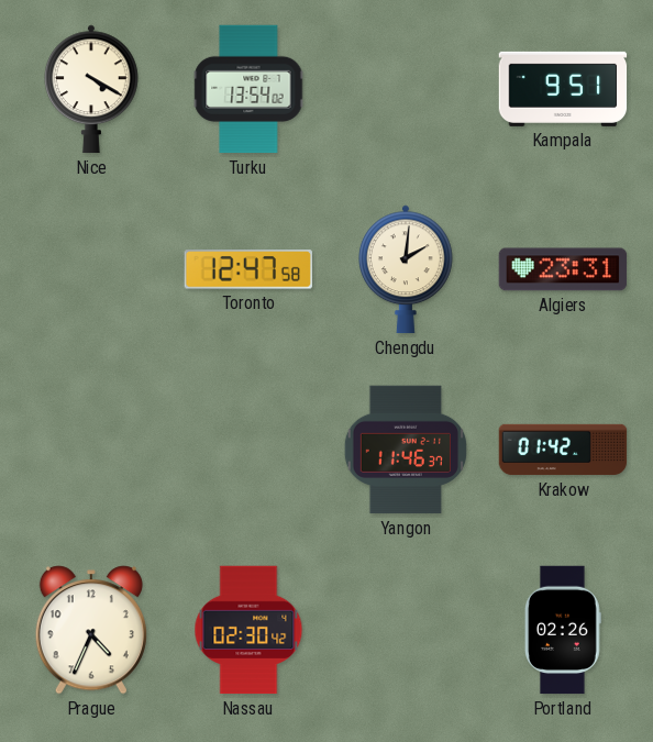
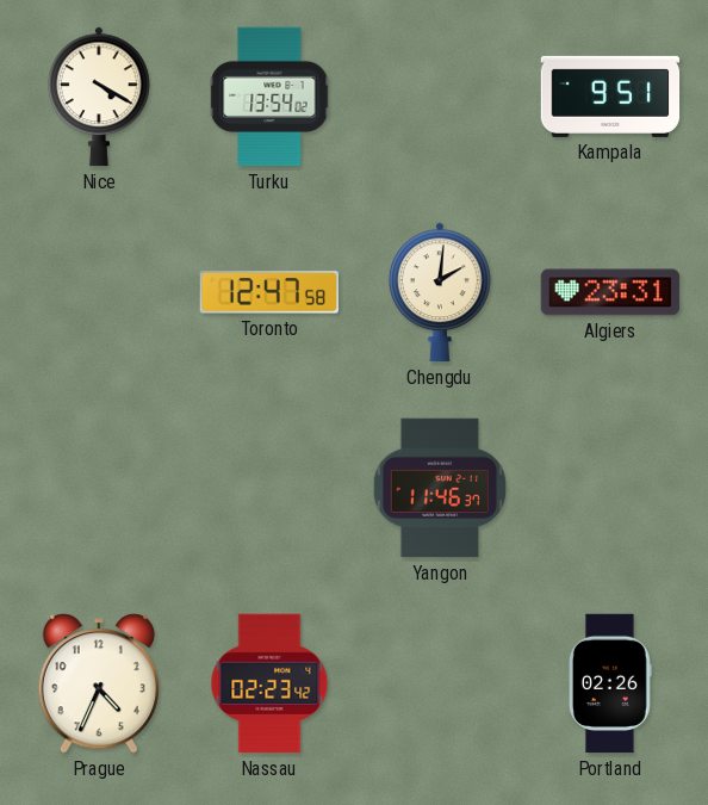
Krakow: 01:42 -> none (563, 450)
Nassau: 02:30 -> 02:23 (269, 683)
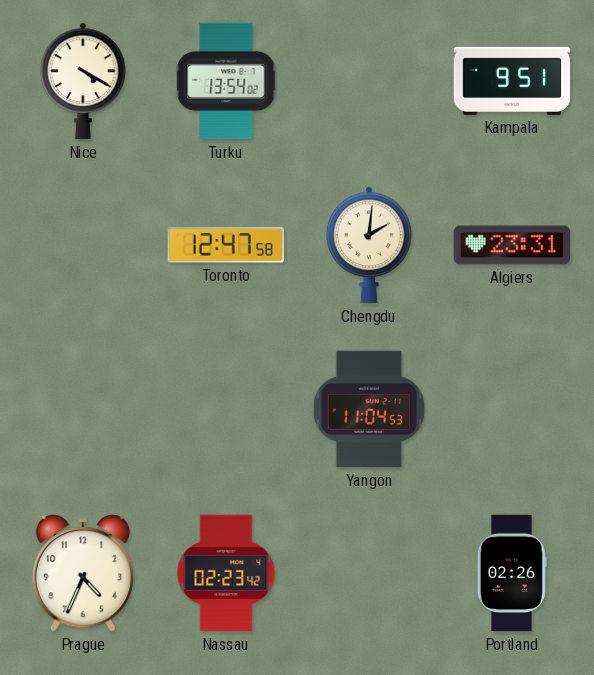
Yangon: 11:46 -> 11:04 (368, 409)
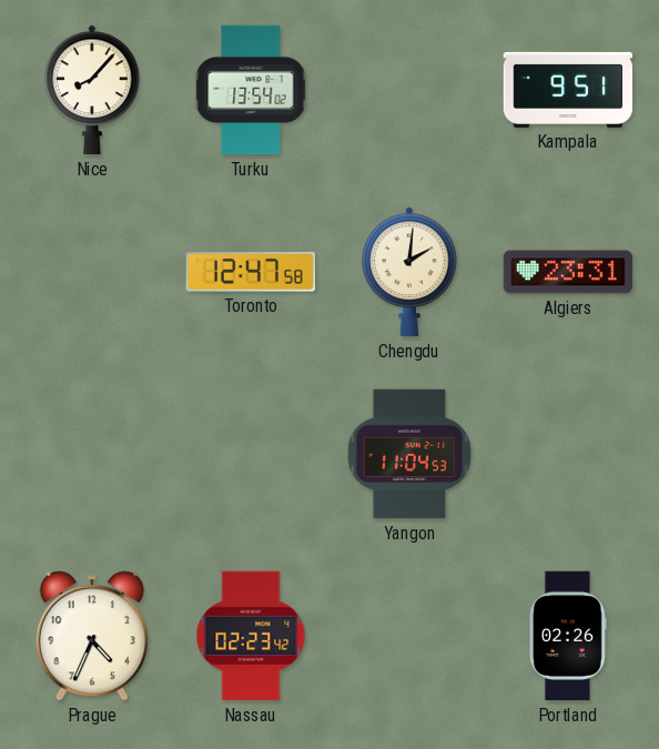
Nice: 4:20 -> 8:07 (93, 90)
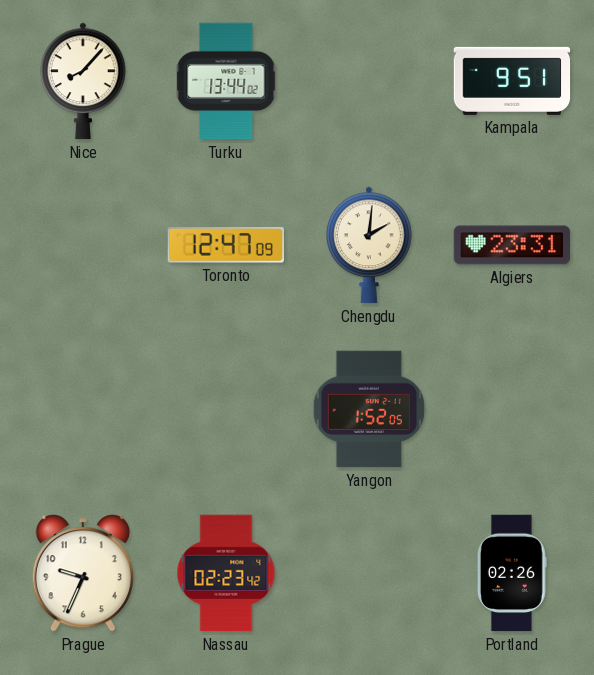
Turku: 13:54 -> 13:44 (226, 81)
Toronto: 12:47:58 -> 12:47:09 (226, 245)
Yangon: 11:04 -> 1:52 (368, 409)
Prague: 4:34 -> 9:34 (83, 573)
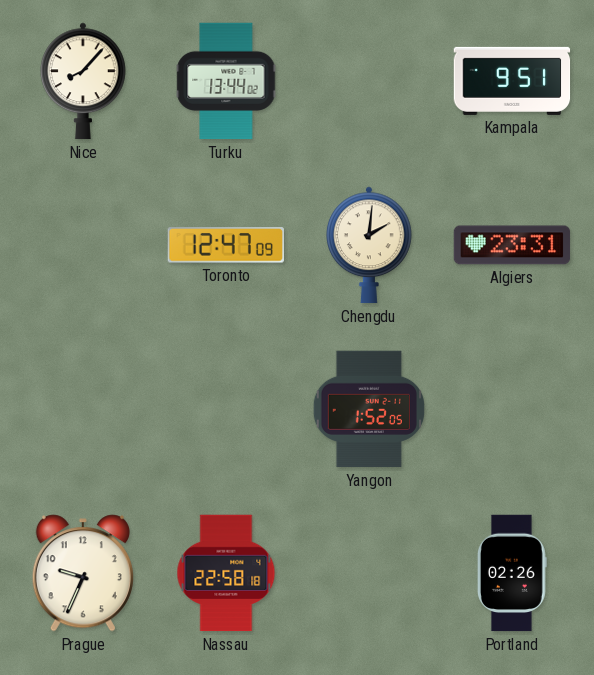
Nassau: 02:23 -> 22:58 (226, 573)
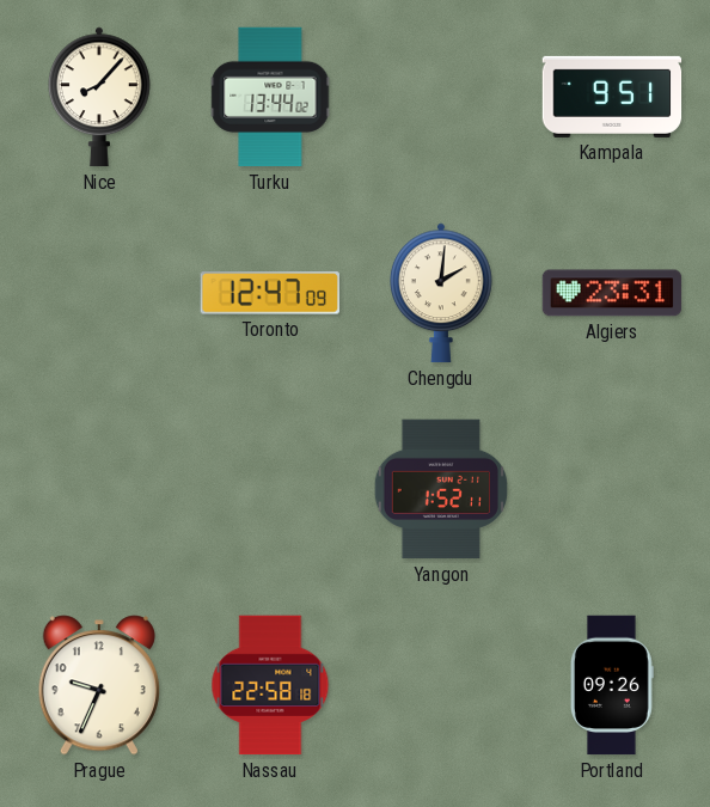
Yangon: 1:52:05 -> 1:52:11 (440, 489)
Portland: 02:26 -> 09:26 (612, 685)
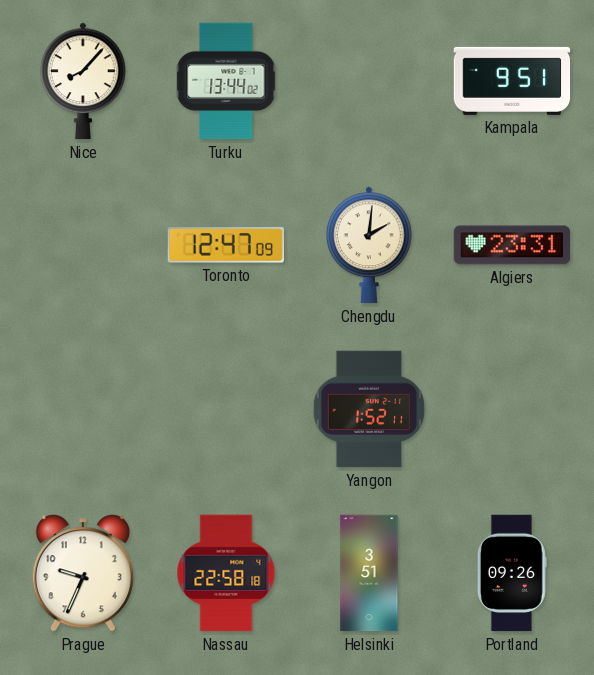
Helsinki: none -> 3:51 (369, 573)
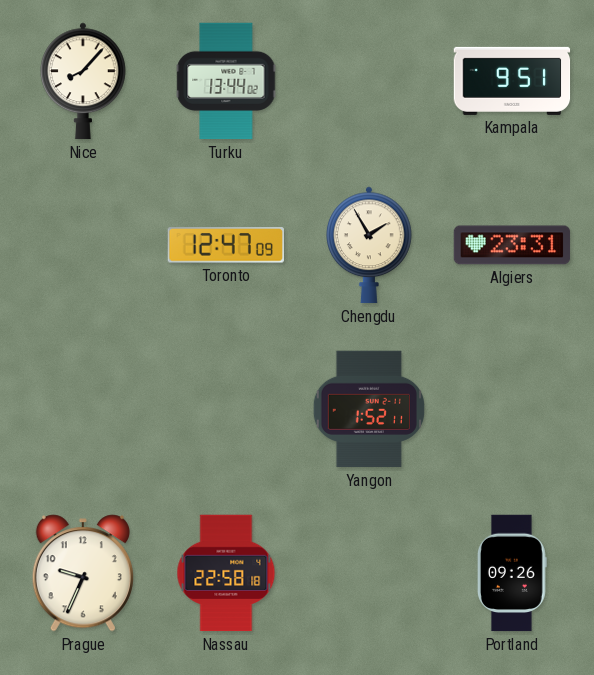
Chengdu: 2:01 -> 1:55 (370, 245)
Helsinki: 3:51 -> none (369, 573)
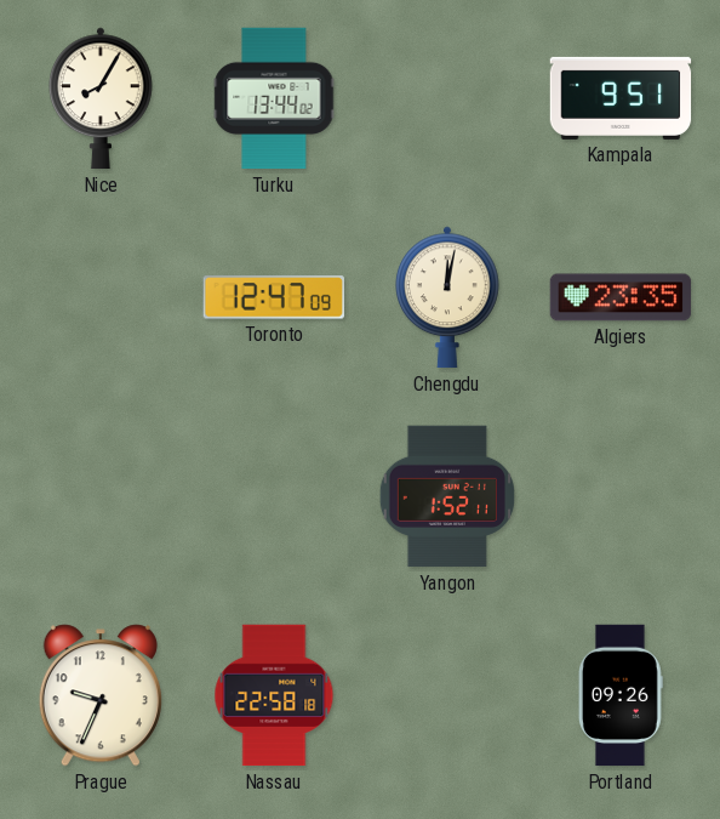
Nice: 8:07 -> 8:05 (102, 98)
Chengdu: 1:55 -> 12:02 (448, 297)
Algiers: 23:31 -> 23:35 (621, 297)
